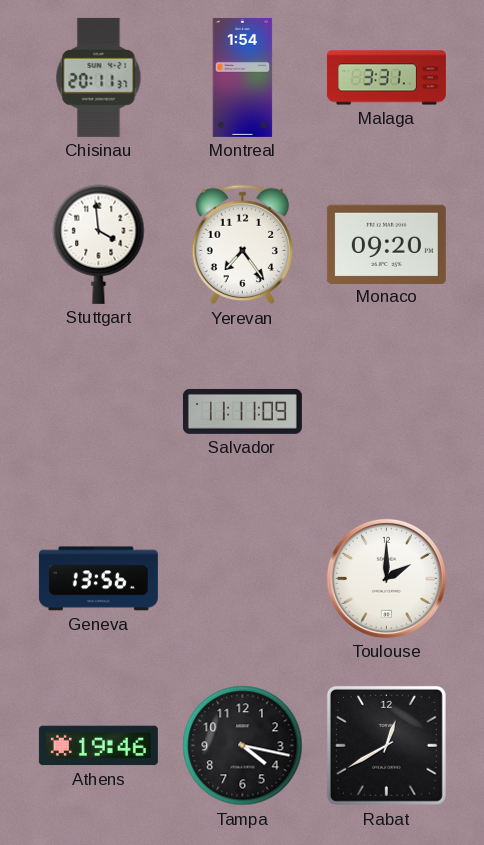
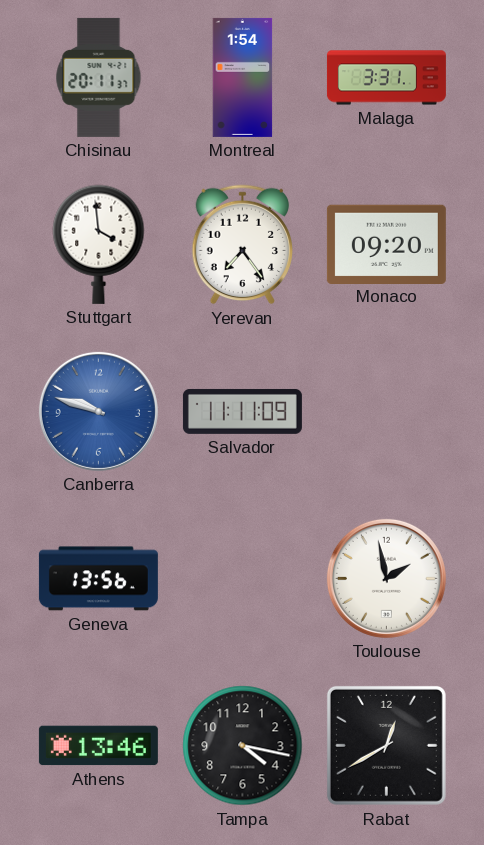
Canberra: none -> 9:48 (98, 411)
Toulouse: 2:00 -> 1:58 (386, 578)
Athens: 19:46 -> 13:46 (98, 746)
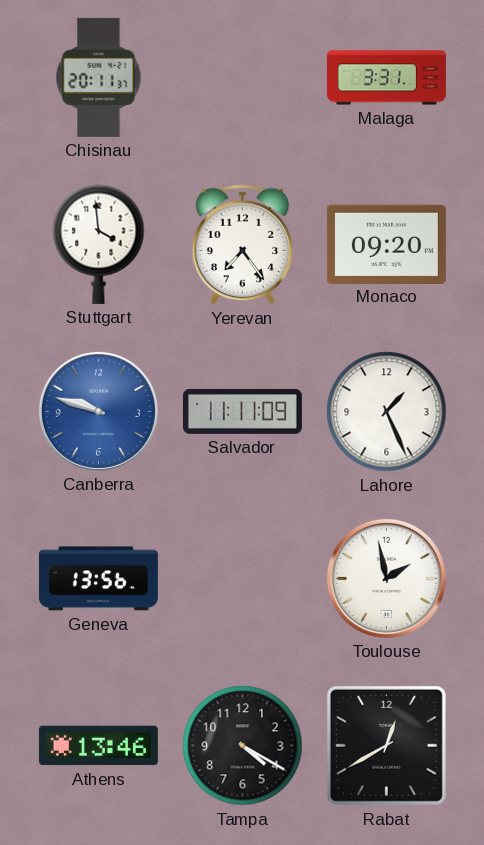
Montreal: 1:54 -> none (243, 77)
Lahore: none -> 1:26 (387, 412)
Tampa: 4:17 -> 4:20 (243, 746)
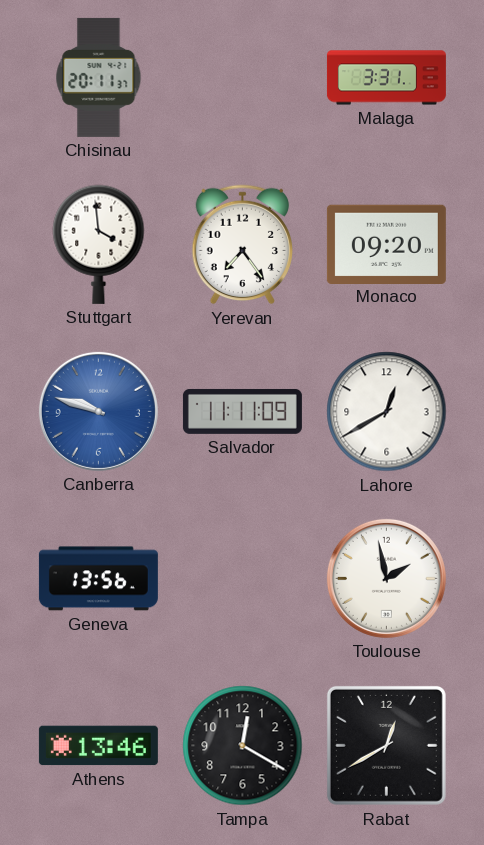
Lahore: 1:26 -> 12:40 (387, 412)
Tampa: 4:20 -> 12:20 (243, 746)
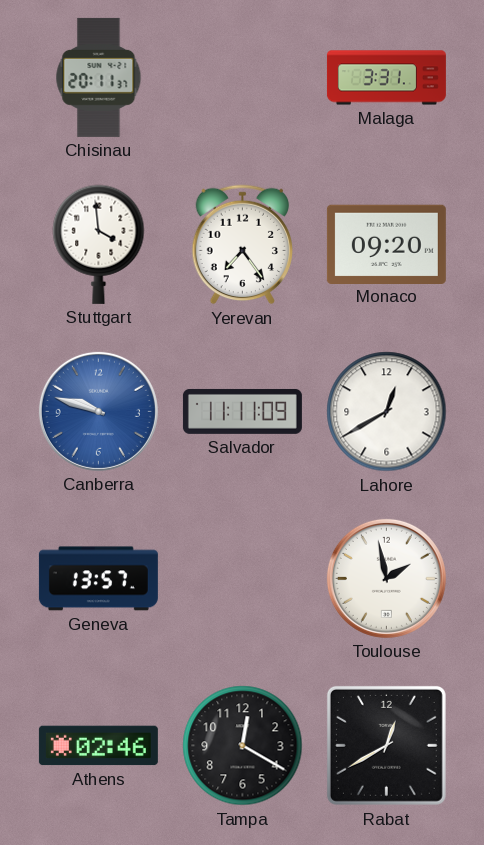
Geneva: 13:56 -> 13:57 (98, 579)
Athens: 13:46 -> 02:46 (98, 746)
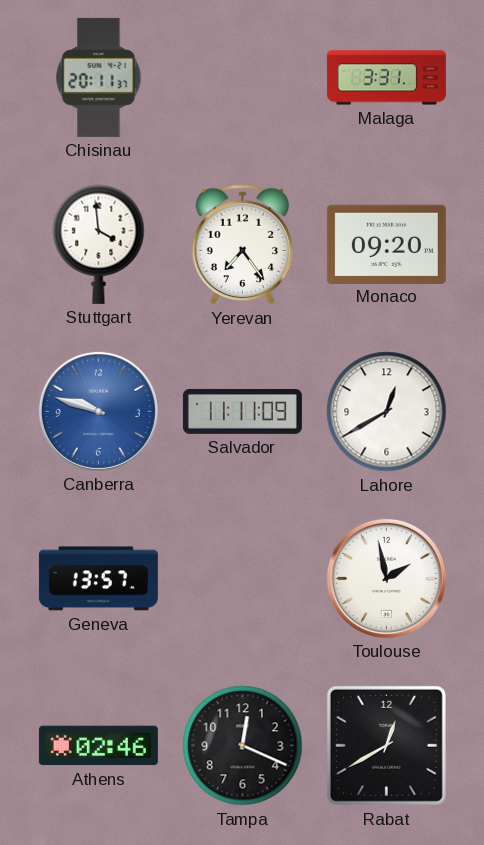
Tampa: 12:20 -> 12:19 (243, 746)
